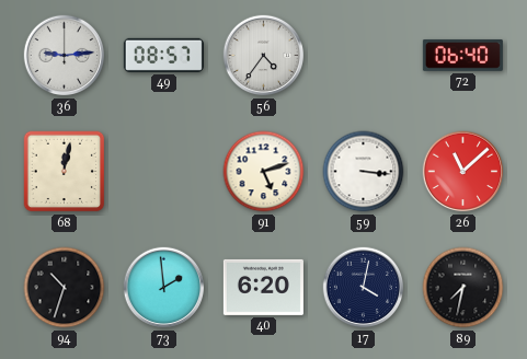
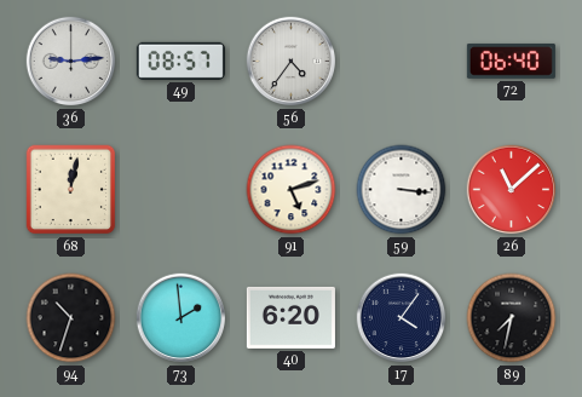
17: 4:02 -> 4:06 (402, 318)
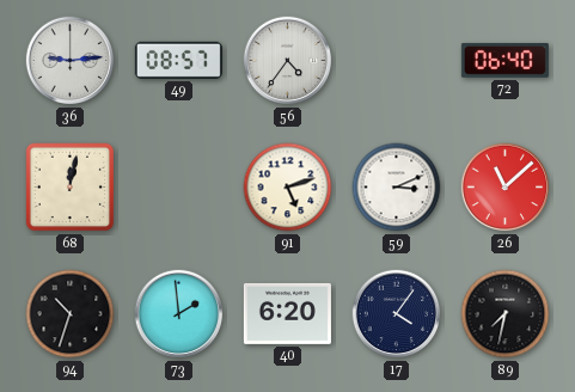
59: 3:16 -> 3:11 (397, 188)
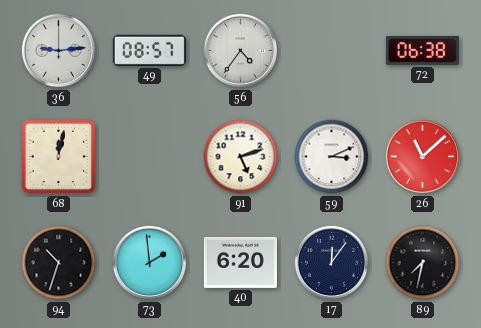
72: 06:40 -> 06:38 (422, 51)
17: 4:06 -> 12:06 (332, 263)
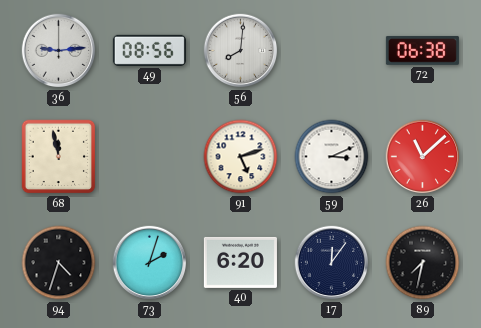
49: 08:57 -> 08:56 (149, 50)
56: 4:36 -> 8:01 (241, 51)
68: 12:02 -> 11:58 (59, 157)
94: 10:33 -> 4:33 (59, 263)
73: 1:59 -> 2:03 (150, 263)
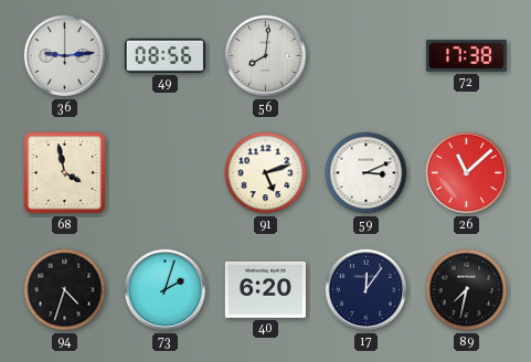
72: 06:38 -> 17:38 (466, 56)
68: 11:58 -> 3:58 (65, 173)
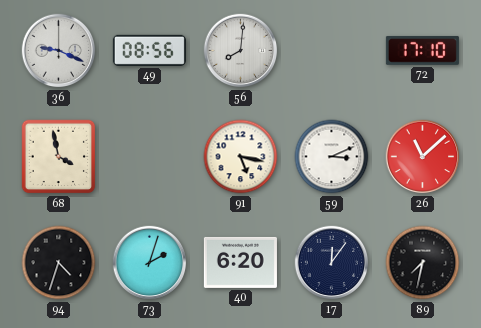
36: 9:14 -> 9:19 (59, 51)
72: 17:38 -> 17:10 (422, 51)
91: 5:12 -> 5:17 (241, 157)
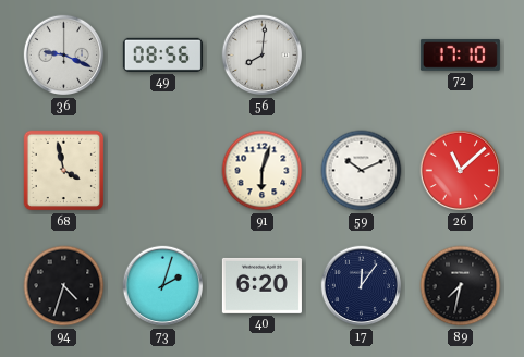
91: 5:17 -> 6:03 (263, 171)
59: 3:11 -> 10:11 (362, 171)
